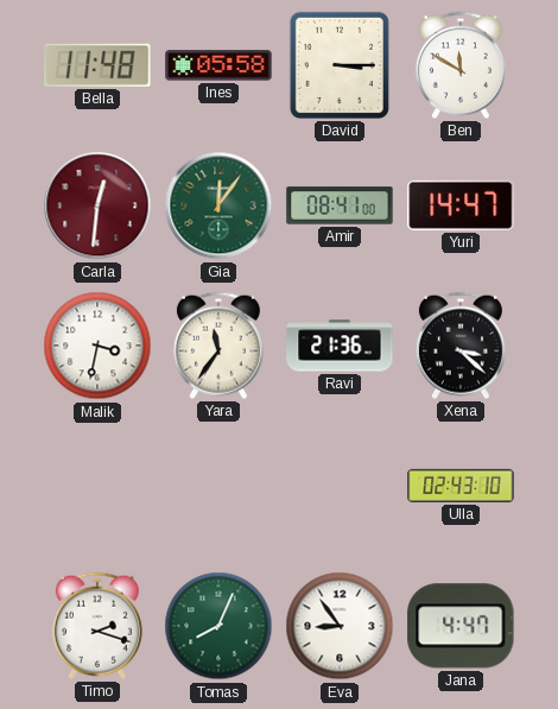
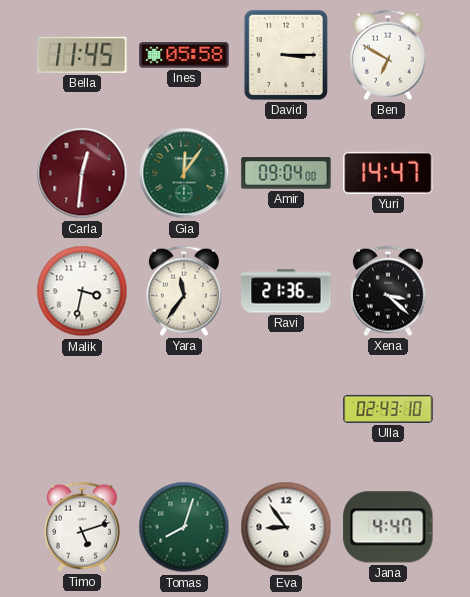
Bella: 11:48 -> 11:45 (82, 55)
Ben: 11:50 -> 6:50 (388, 55)
Amir: 08:41 -> 09:04 (286, 173)
Timo: 2:18 -> 5:12 (82, 527)
Tomas: 8:04 -> 8:03 (184, 527)
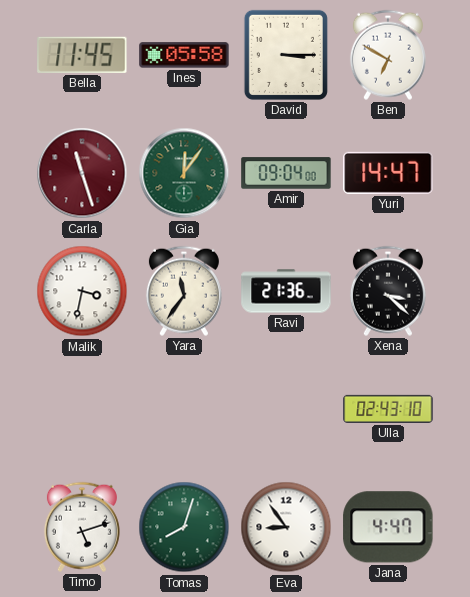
Carla: 12:31 -> 11:27 (82, 173)
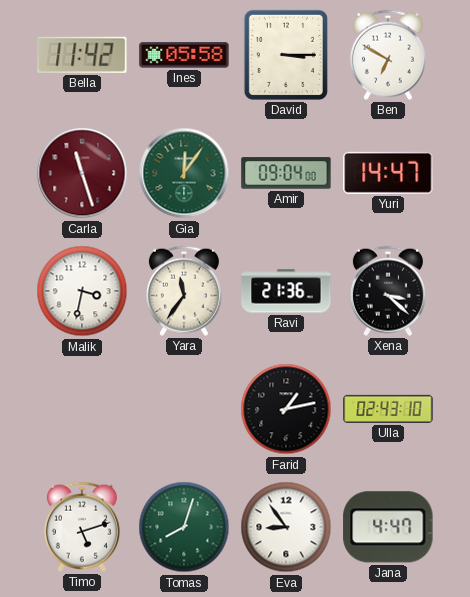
Bella: 11:45 -> 11:42 (82, 55)
Farid: none -> 1:13 (286, 409)
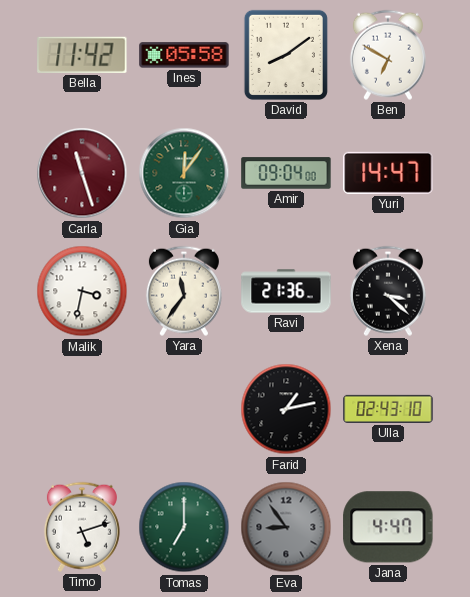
David: 3:15 -> 8:09 (286, 55)
Tomas: 8:03 -> 7:00 (184, 527)
Eva dial: white -> grey (286, 527)
